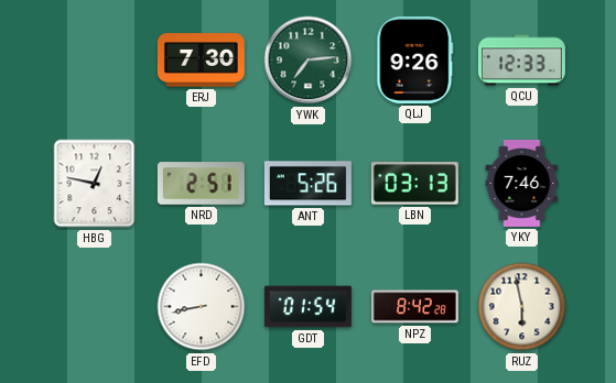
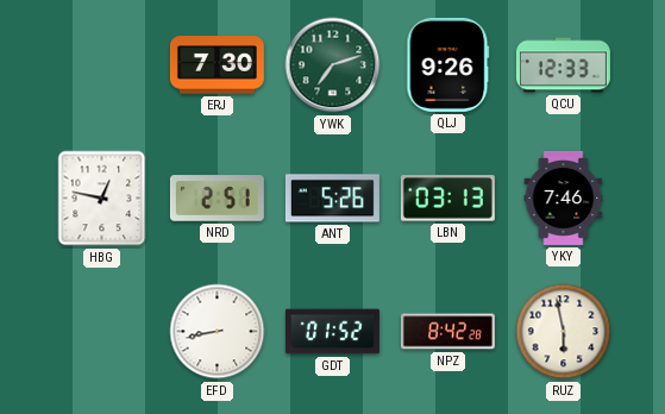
YWK: 7:14 -> 7:12 (333, 65)
GDT: 01:54 -> 01:52 (332, 332)
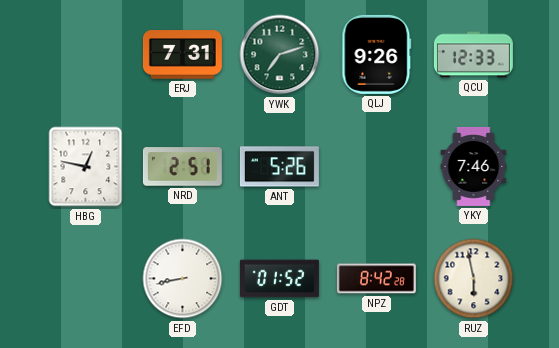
ERJ: 7:30 -> 7:31 (182, 55)
LBN: 03:13 -> none (447, 199)
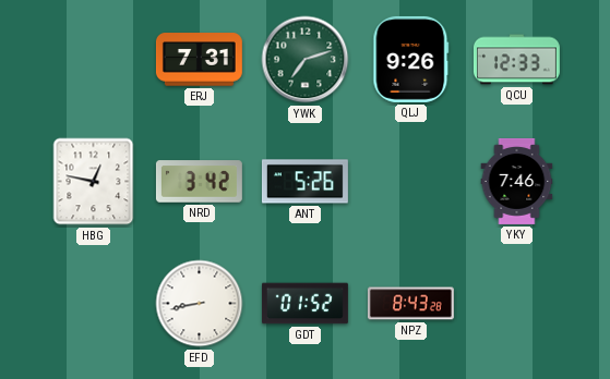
NRD: 2:51 -> 3:42 (199, 182)
NPZ: 8:42 -> 8:43 (410, 304)
RUZ: 5:58 -> none (474, 279)
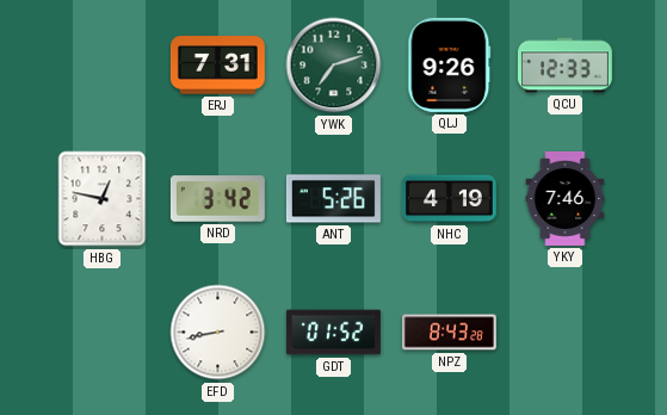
NHC: none -> 4:19 (449, 199)
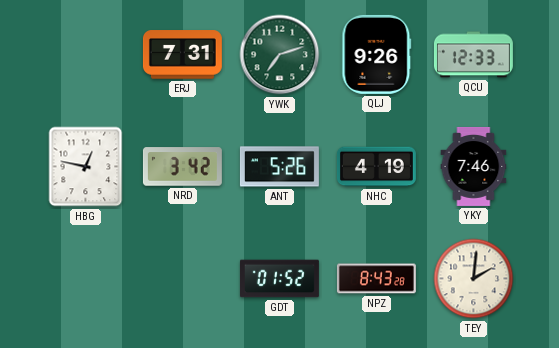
EFD: 8:43 -> none (218, 333)
TEY: none -> 2:01 (474, 279)
